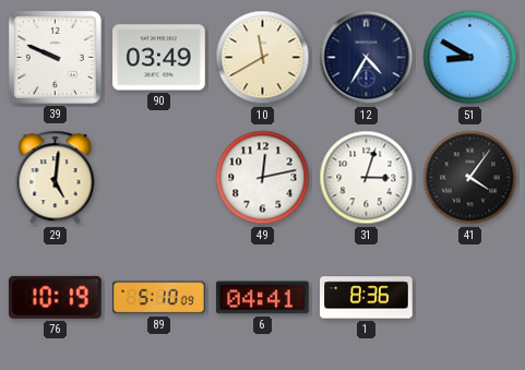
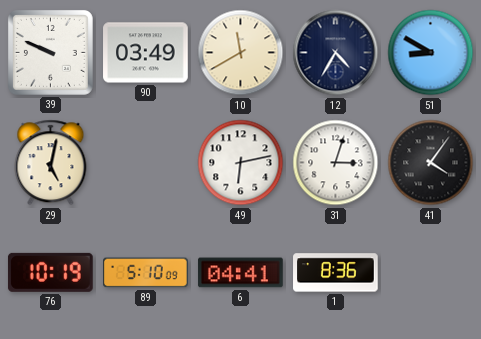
29: 5:01 -> 5:02 (51, 163)
49: 12:13 -> 6:13 (241, 163)
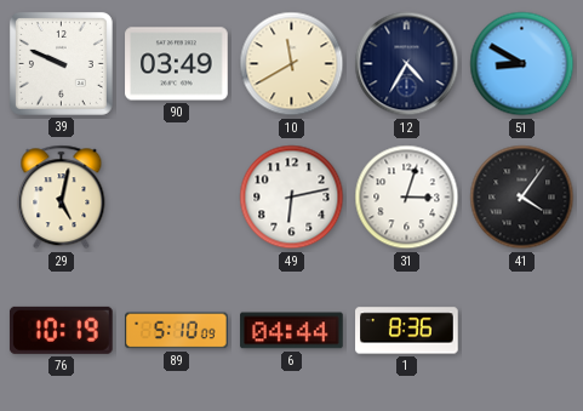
6: 04:41 -> 04:44 (292, 331)
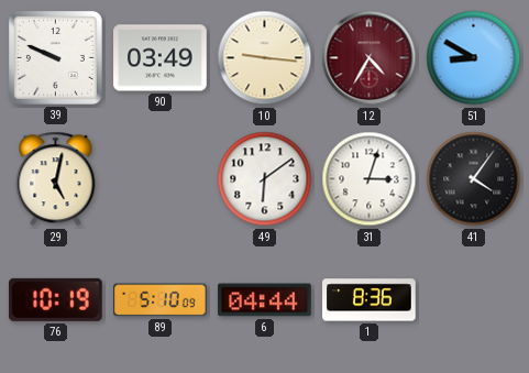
10: 11:40 -> 9:16 (265, 58)
12 dial: navy -> burgundy (370, 58)
49: 6:13 -> 6:09 (265, 179)
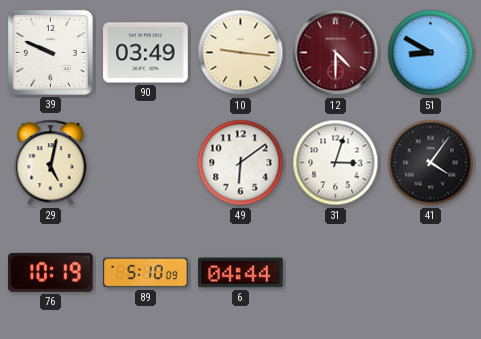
12: 4:35 -> 4:30 (336, 53)
1: 8:36 -> none (370, 300)
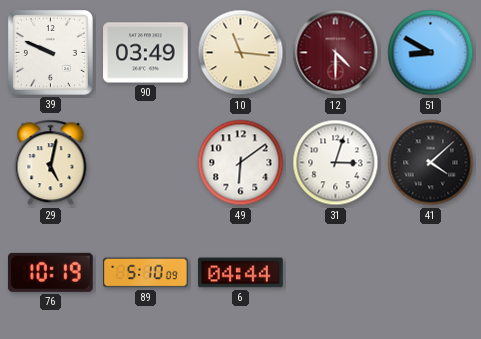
10: 9:16 -> 11:16 (241, 53)
41: 4:06 -> 4:08 (431, 163)
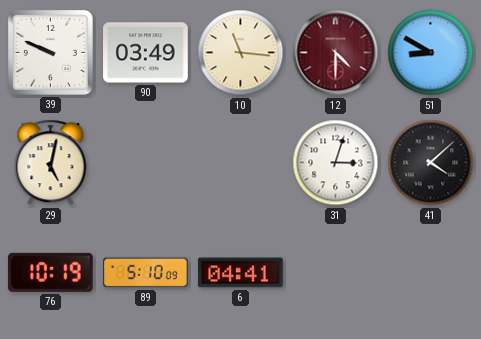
49: 6:09 -> none (241, 163)
6: 04:44 -> 04:41 (241, 273)
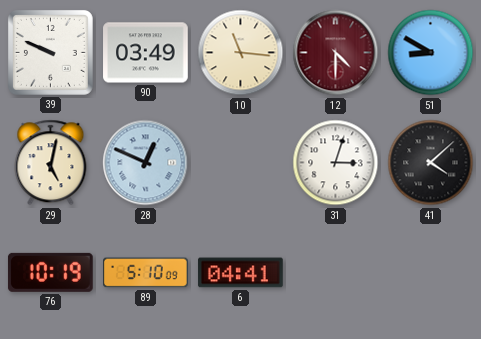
28: none -> 12:49 (146, 163)
